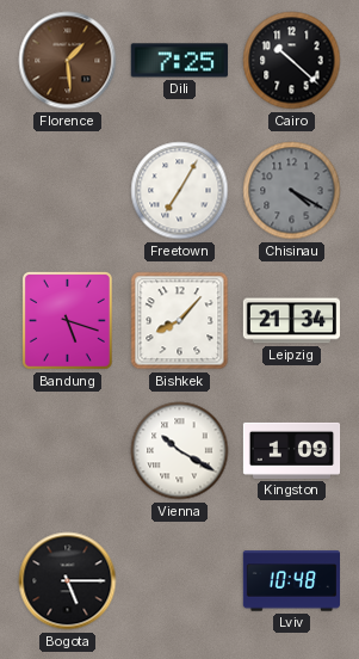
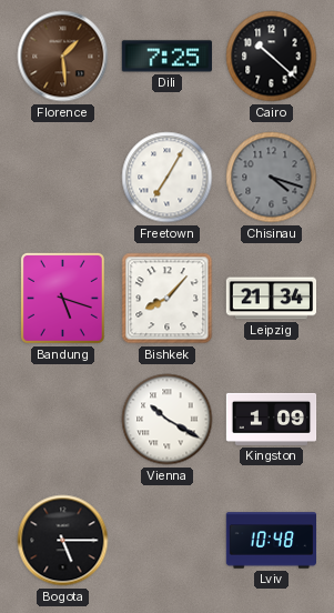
Chisinau: 4:20 -> 4:18 (272, 178)
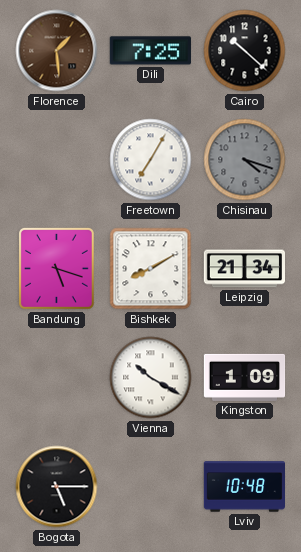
Bishkek: 8:07 -> 8:10 (151, 269)
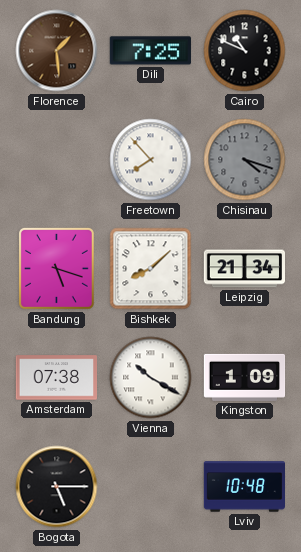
Cairo: 10:22 -> 10:49 (245, 51)
Freetown: 7:05 -> 7:53 (151, 160)
Bishkek: 8:10 -> 8:08 (151, 269)
Amsterdam: none -> 07:38 (56, 378)
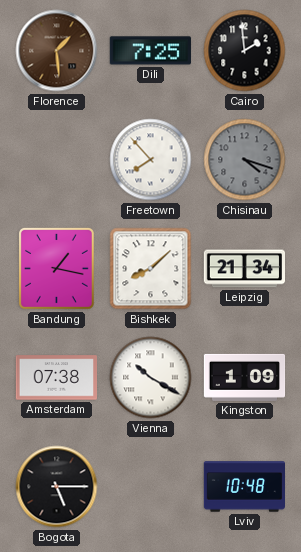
Cairo: 10:49 -> 1:59 (245, 51)
Bandung: 5:18 -> 1:17 (56, 268)
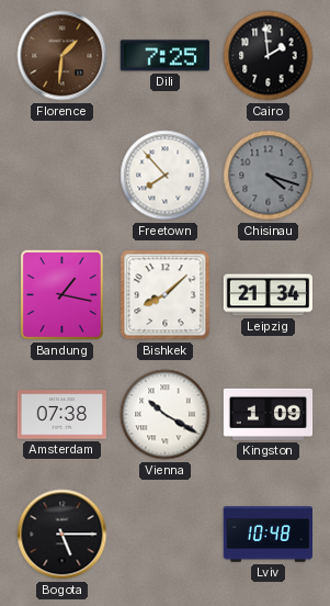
Florence: 1:29 -> 1:31 (62, 56)
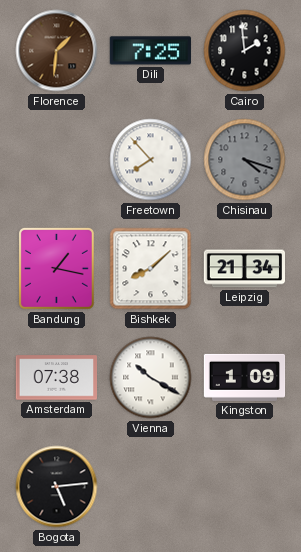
Bogota: 5:15 -> 5:14 (57, 487)
Lviv: 10:48 -> none (268, 535)
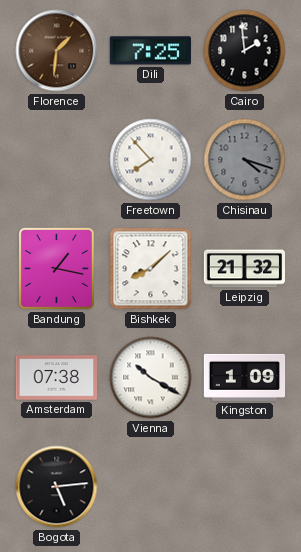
Leipzig: 21:34 -> 21:32 (244, 269)
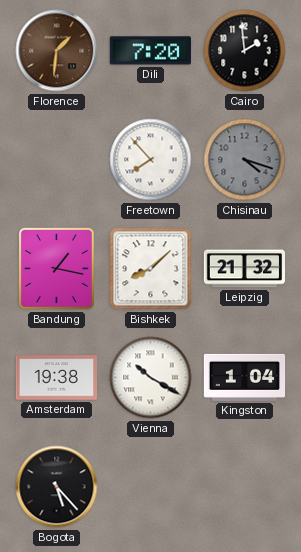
Dili: 7:25 -> 7:20 (150, 51)
Amsterdam: 07:38 -> 19:38 (56, 378)
Kingston: 1:09 -> 1:04 (245, 377)
Bogota: 5:14 -> 5:23 (57, 487)
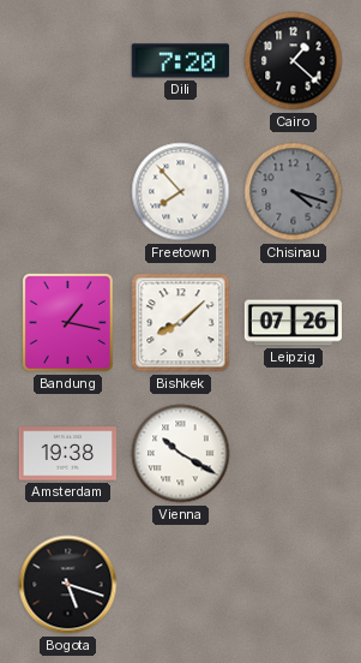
Florence: 1:31 -> none (57, 51)
Cairo: 1:59 -> 1:22 (294, 61)
Leipzig: 21:32 -> 07:26 (293, 323)
Kingston: 1:04 -> none (245, 377)
Bogota: 5:23 -> 5:18 (68, 585)
